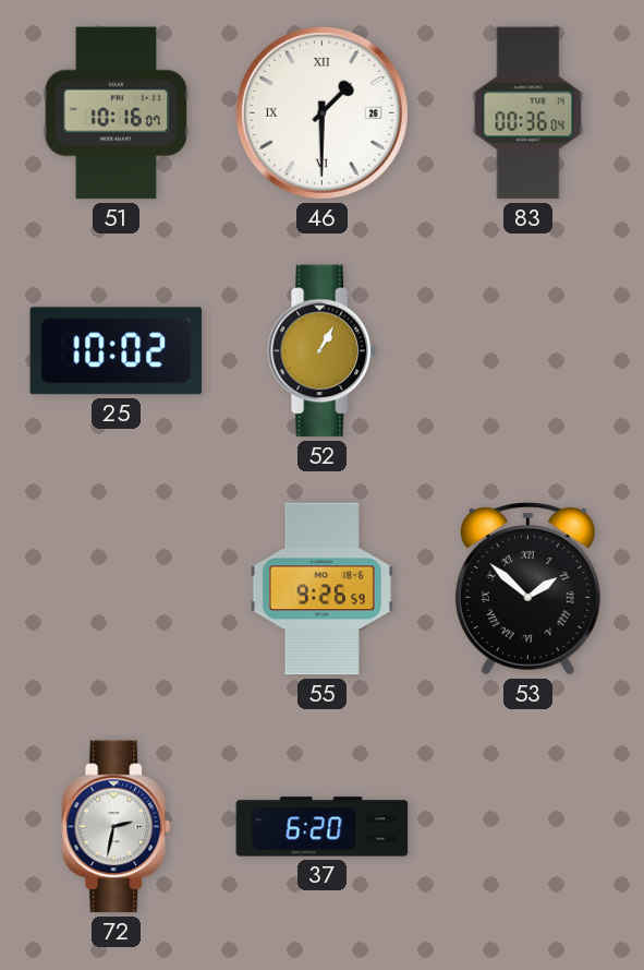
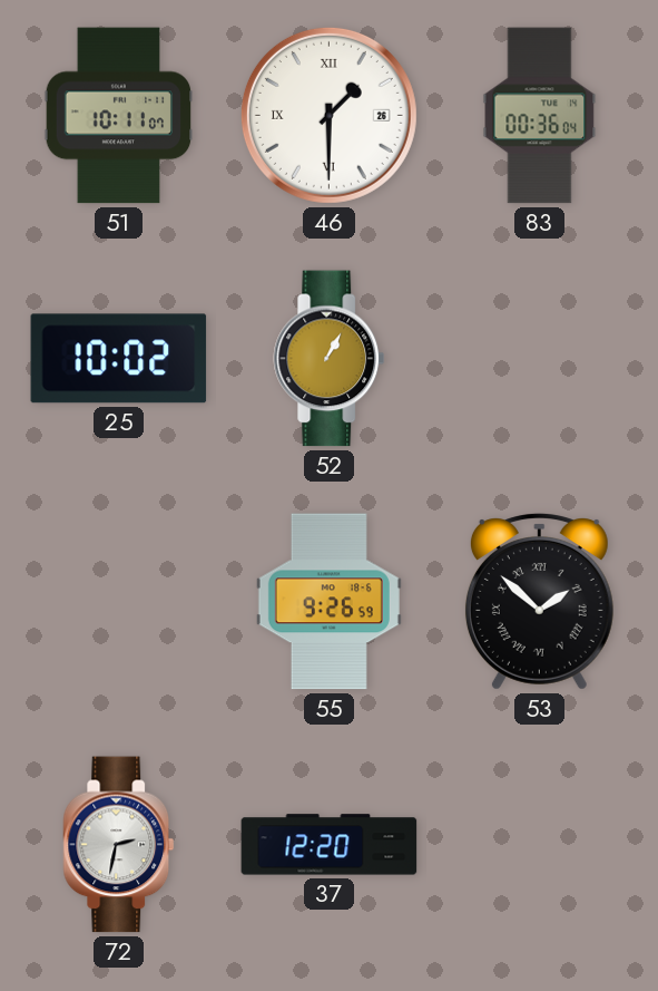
51: 10:16 -> 10:11 (119, 116)
37: 6:20 -> 12:20 (330, 845)
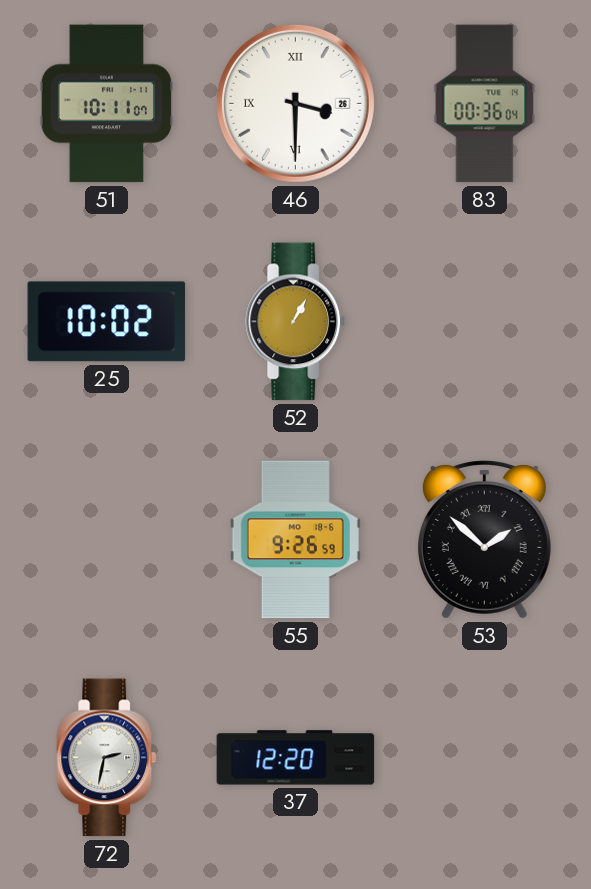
46: 1:30 -> 3:30 (295, 103)
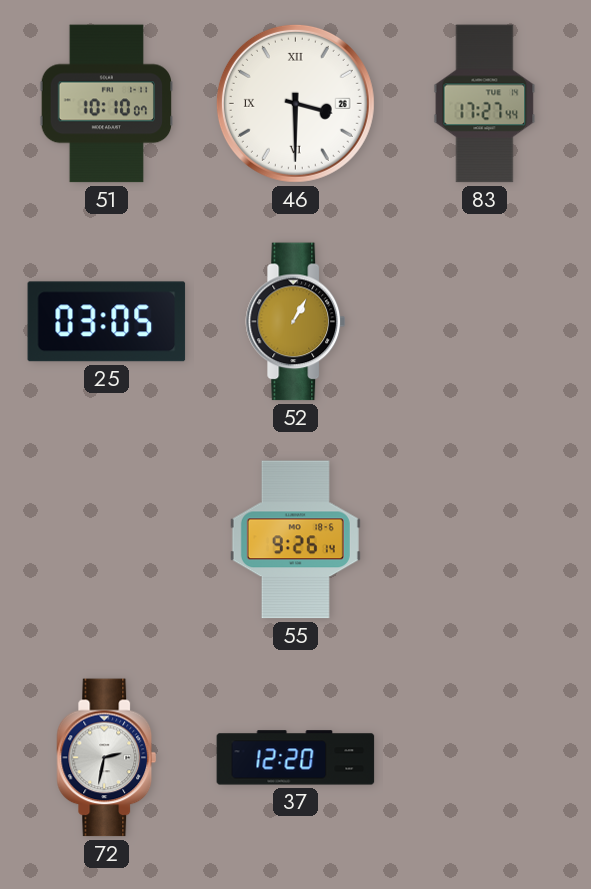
51: 10:11 -> 10:10 (107, 104)
83: 00:36 -> 17:27 (485, 104)
25: 10:02 -> 03:05 (107, 322)
55: 9:26:59 -> 9:26:14 (295, 540)
53: 1:52 -> none (484, 540)
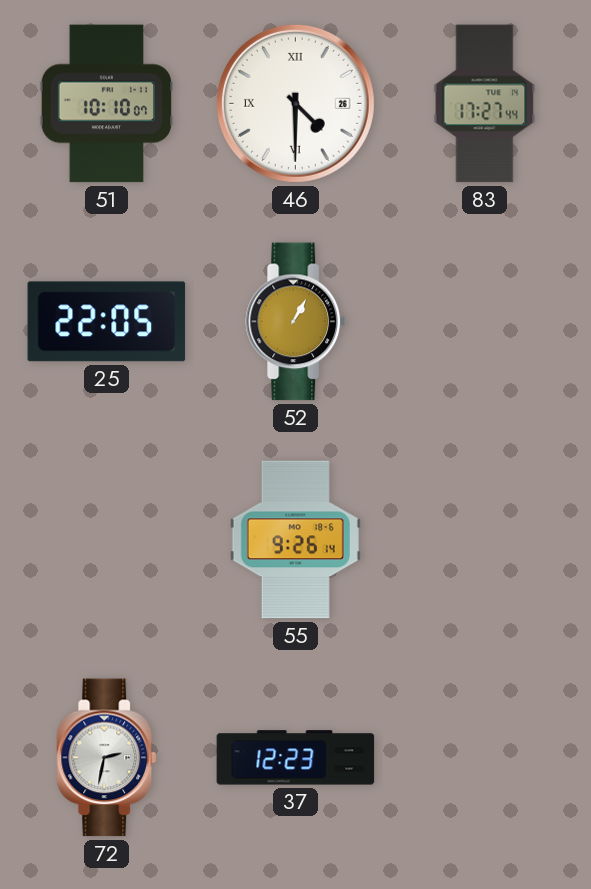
46: 3:30 -> 4:30 (295, 103)
25: 03:05 -> 22:05 (107, 322)
37: 12:20 -> 12:23 (296, 758)
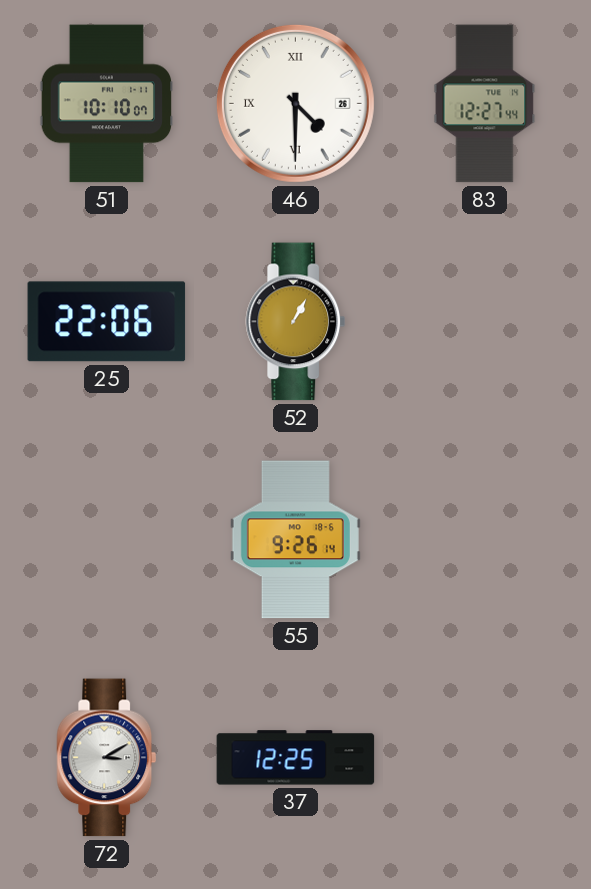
83: 17:27 -> 12:27 (485, 104)
25: 22:05 -> 22:06 (107, 322)
72: 2:32 -> 3:10 (107, 758)
37: 12:23 -> 12:25 (296, 758)
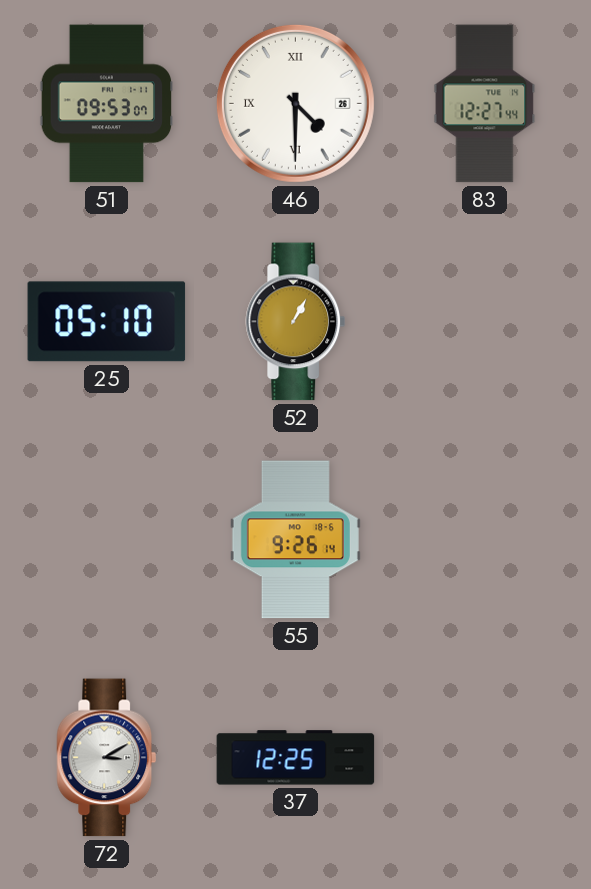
51: 10:10 -> 09:53 (107, 104)
25: 22:06 -> 05:10 (107, 322)
